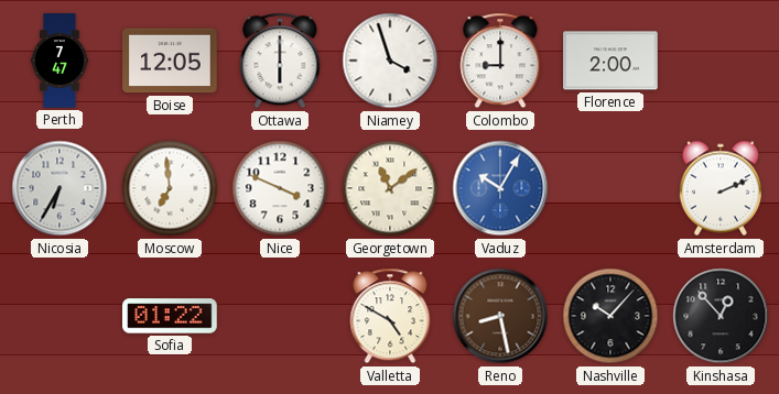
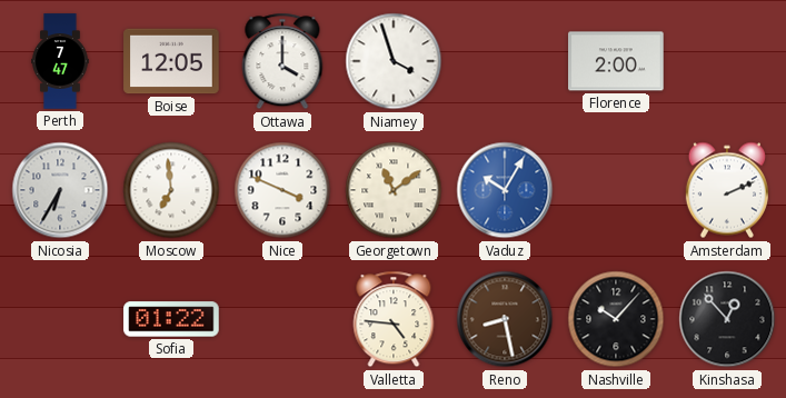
Ottawa: 6:00 -> 4:00 (282, 61)
Colombo: 9:00 -> none (500, 61)
Valletta: 4:50 -> 4:46 (394, 319)
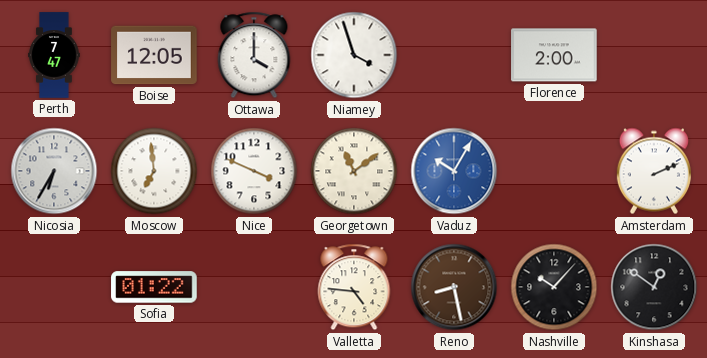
Kinshasa: 12:53 -> 12:51 (654, 287)
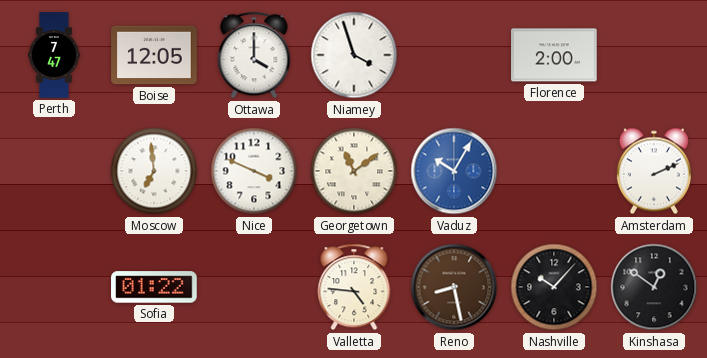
Nicosia: 6:35 -> none (54, 171)
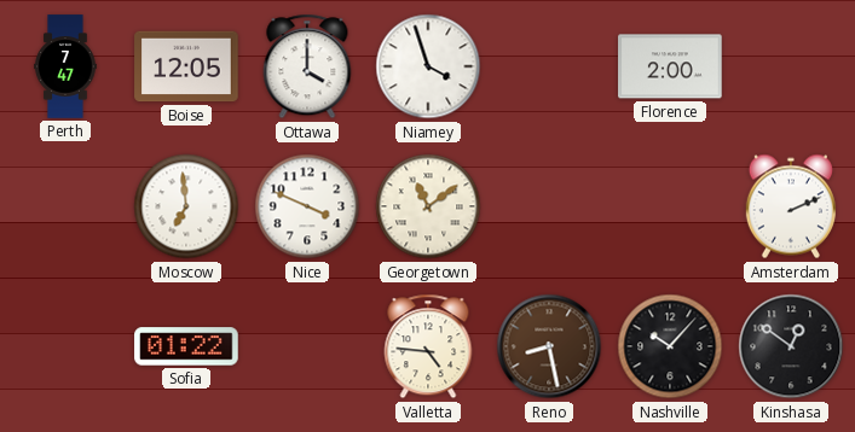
Vaduz: 10:05 -> none (454, 171)
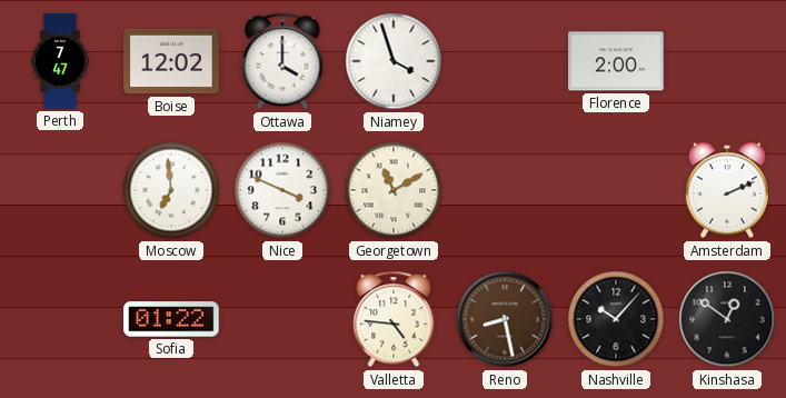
Boise: 12:05 -> 12:02 (171, 61)
Georgetown: 11:09 -> 11:10 (394, 190)
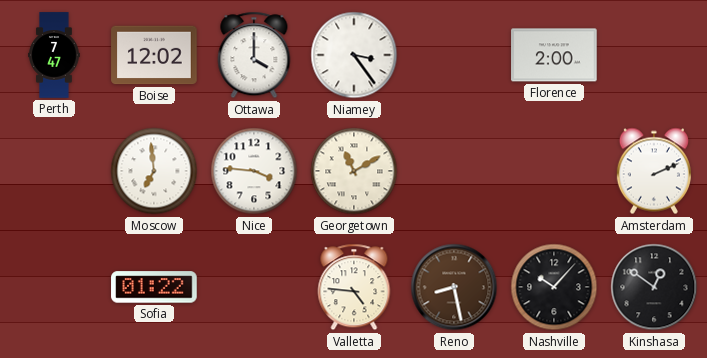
Niamey: 3:57 -> 3:24 (354, 55)
Nice: 3:49 -> 3:46 (254, 171)
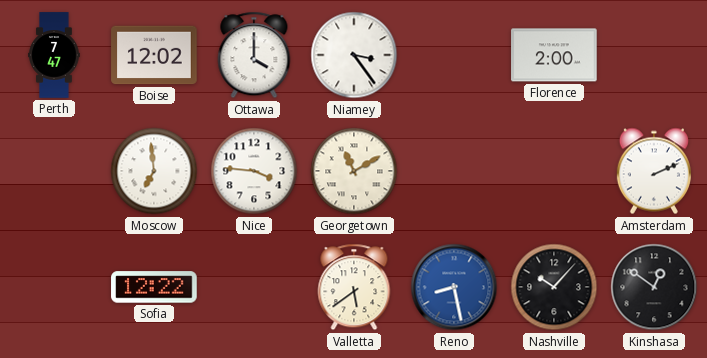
Sofia: 01:22 -> 12:22 (154, 287)
Valletta: 4:46 -> 5:39 (354, 287)
Reno dial: brown -> blue (454, 287)
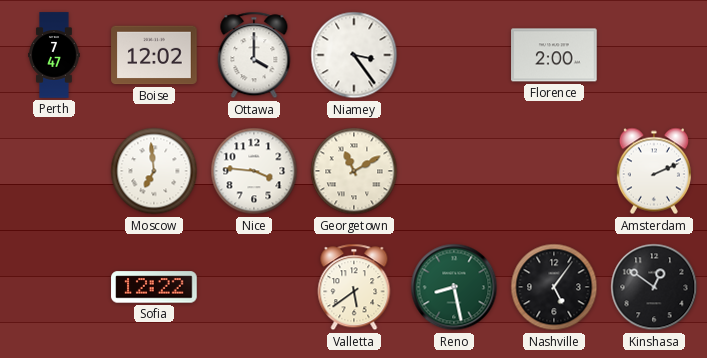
Reno dial: blue -> green (454, 287)
Nashville: 10:07 -> 5:06 (554, 287)
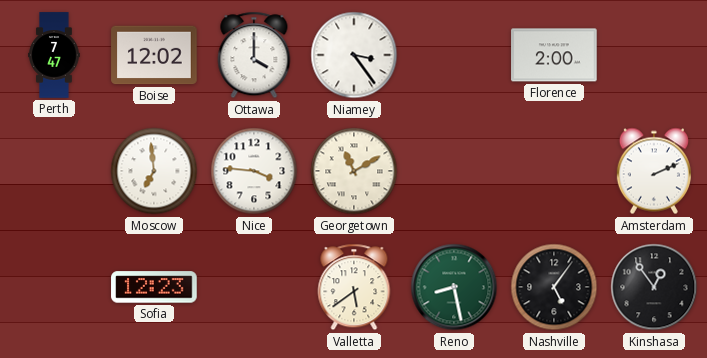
Sofia: 12:22 -> 12:23 (154, 287)
Kinshasa: 12:51 -> 12:54 (654, 287)
